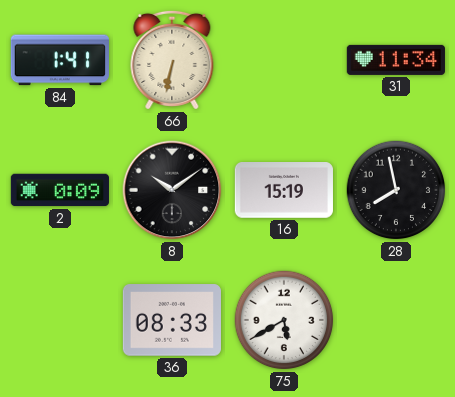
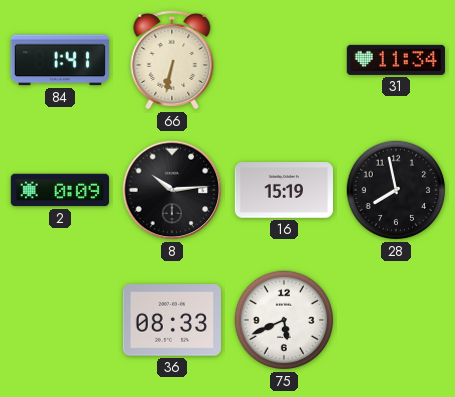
8: 10:09 -> 10:14 (172, 190)
75: 5:40 -> 5:41 (284, 320)
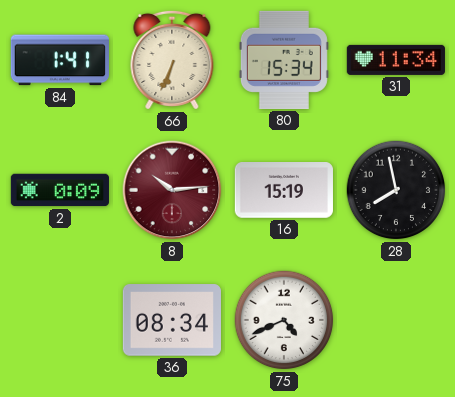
66: 6:32 -> 6:34 (172, 60)
80: none -> 15:34 (284, 60)
8 dial: black -> burgundy (172, 190)
36: 08:33 -> 08:34 (172, 320)
75: 5:41 -> 4:41 (284, 320)
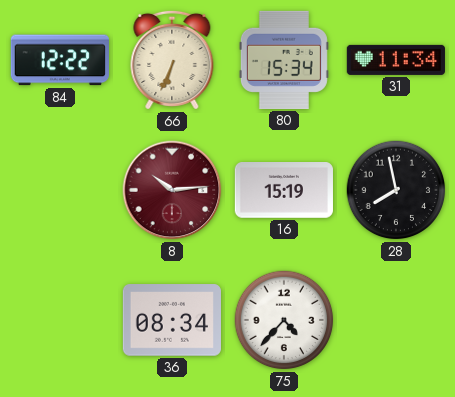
84: 1:41 -> 12:22 (60, 60)
2: 0:09 -> none (59, 190)
75: 4:41 -> 4:37 (284, 320)
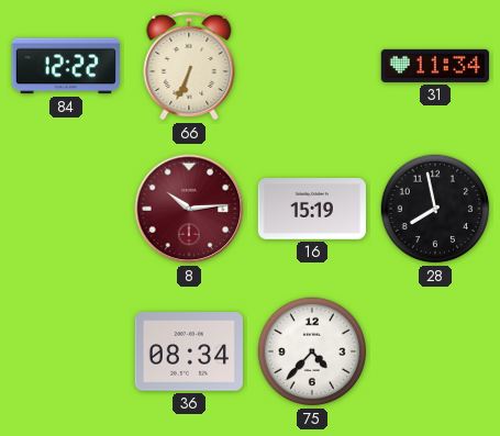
80: 15:34 -> none (284, 60)
